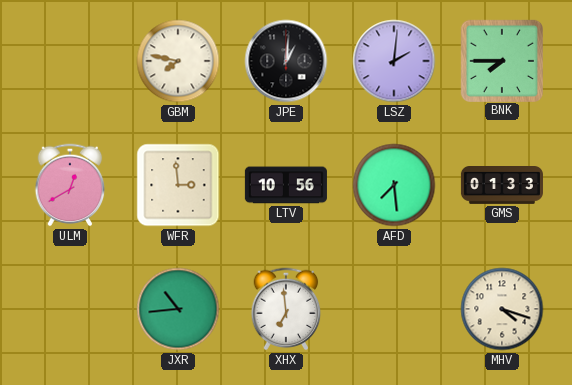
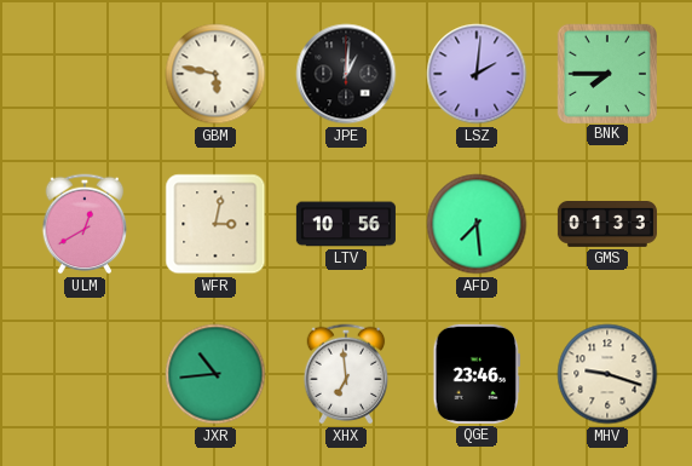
GBM: 7:47 -> 5:47 (215, 74)
WFR: 2:59 -> 3:02 (215, 224)
QGE: none -> 23:46 (475, 374)
MHV: 4:18 -> 9:18 (607, 374)
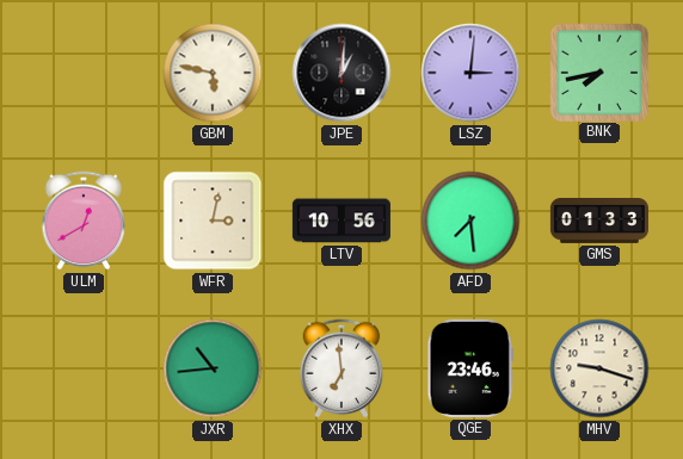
LSZ: 2:01 -> 3:01 (470, 73)
BNK: 7:45 -> 7:43 (598, 72)
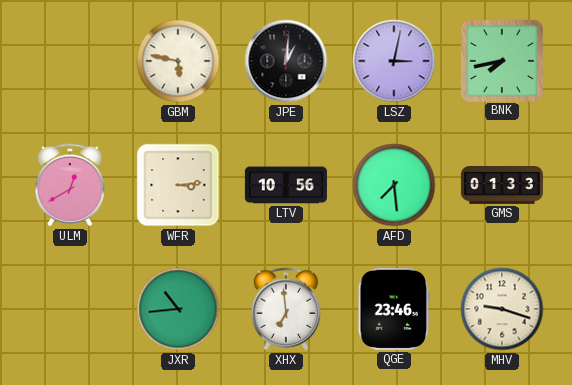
LSZ: 3:01 -> 3:02 (394, 61)
WFR: 3:02 -> 3:14 (178, 185)
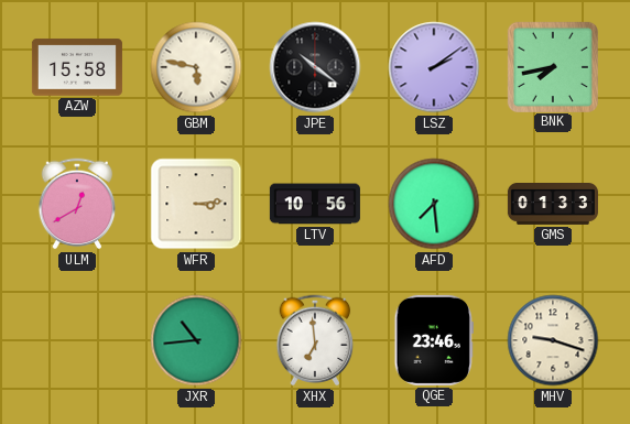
AZW: none -> 15:58 (77, 67)
JPE: 1:01 -> 10:21 (315, 67)
LSZ: 3:02 -> 2:09 (434, 67)
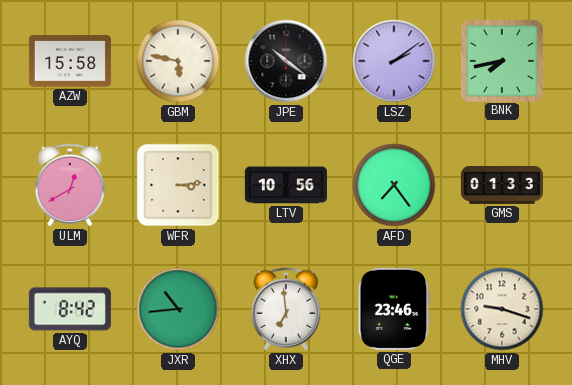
AFD: 7:29 -> 7:24 (394, 185)
AYQ: none -> 8:42 (70, 309)
